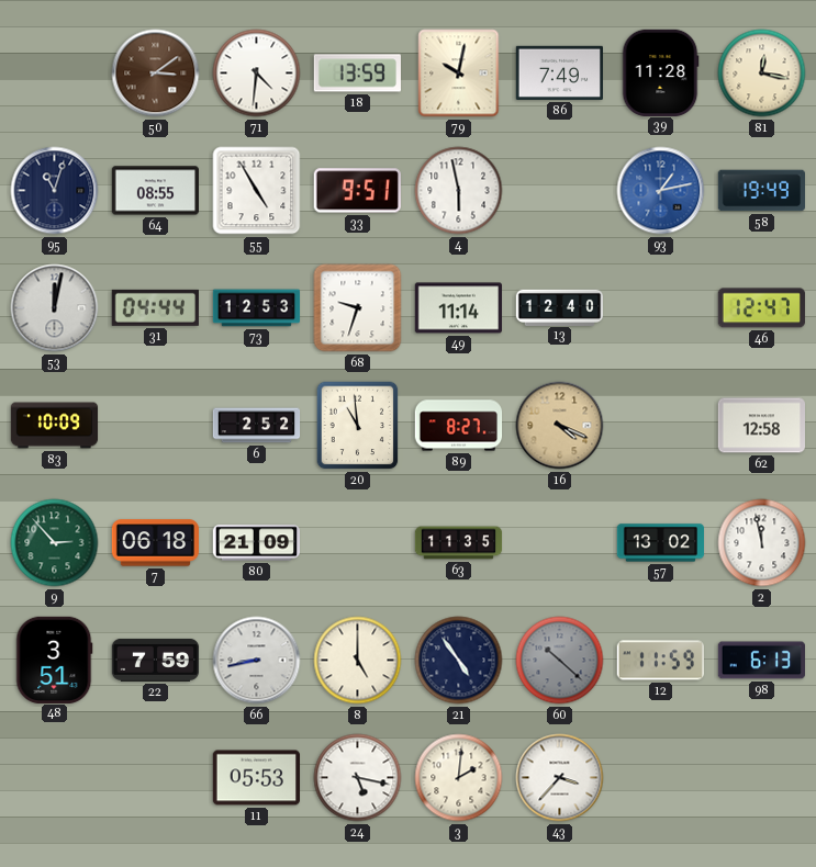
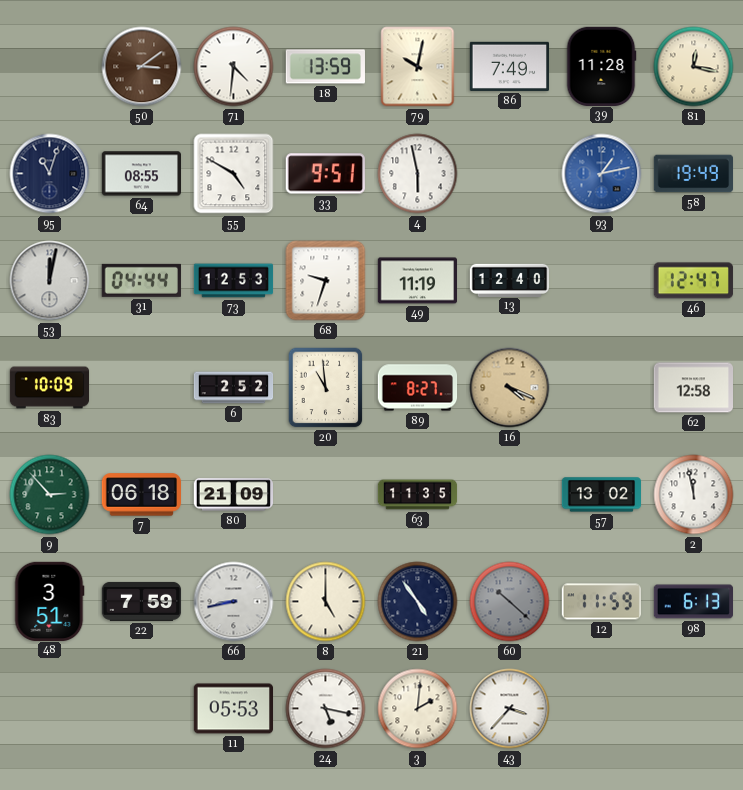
55: 4:55 -> 4:50 (234, 174)
49: 11:14 -> 11:19 (417, 281)
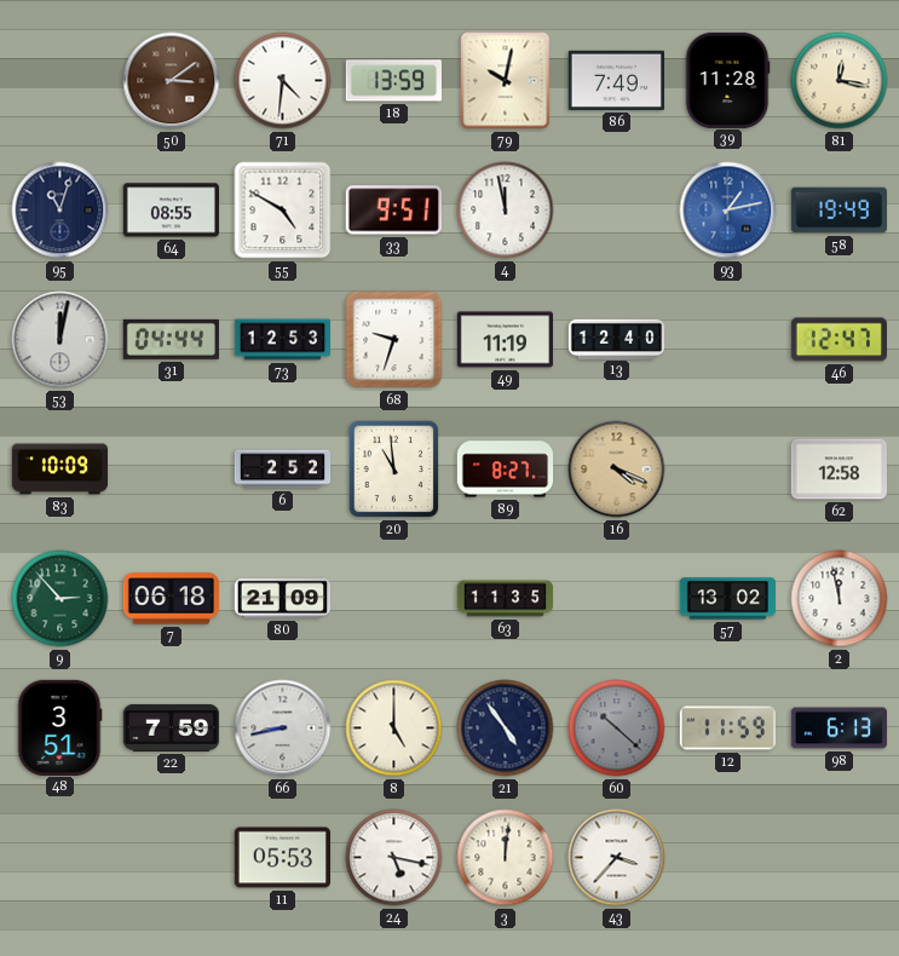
4: 5:58 -> 11:58 (506, 211)
3: 2:01 -> 12:01 (506, 858)
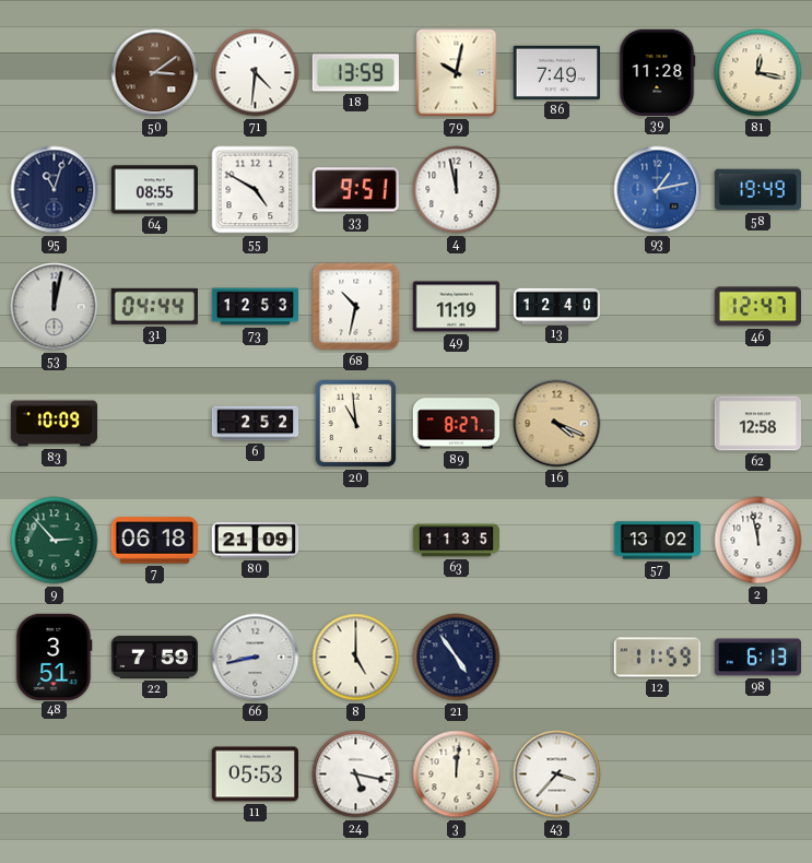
68: 9:33 -> 10:32 (356, 307)
60: 10:22 -> none (617, 728)
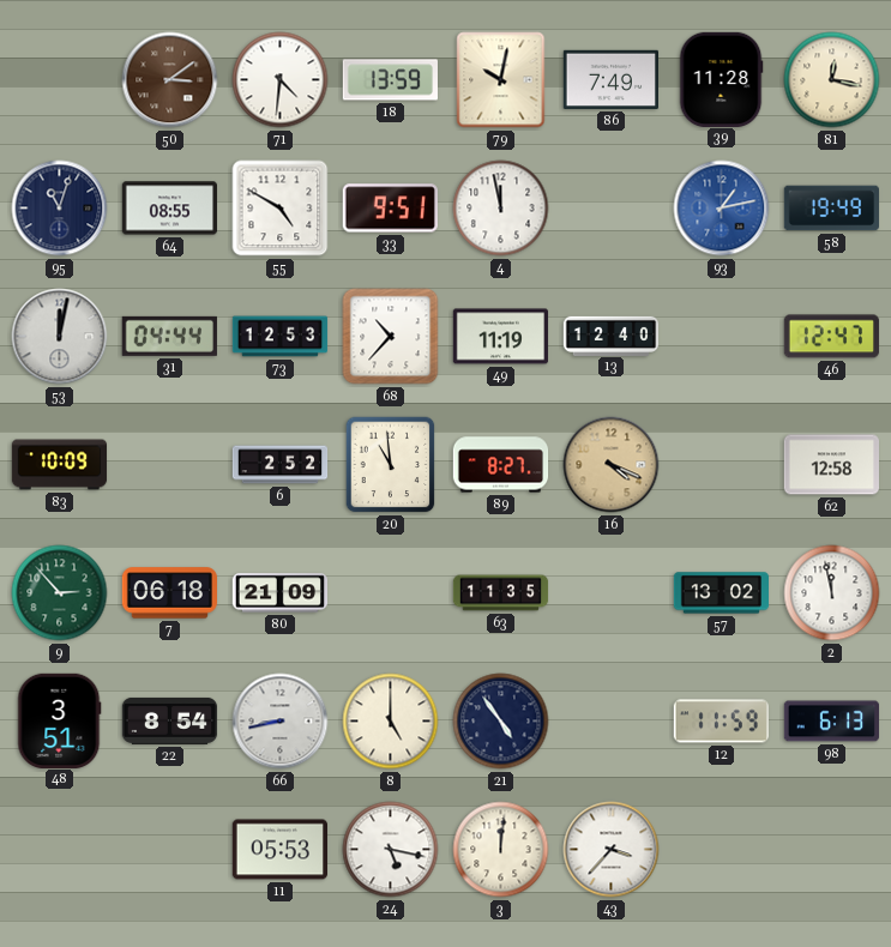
68: 10:32 -> 10:37 (391, 337)
22: 7:59 -> 8:54 (170, 720)
